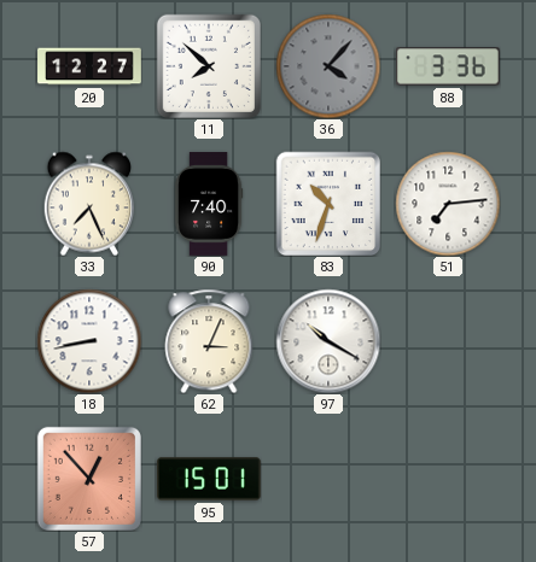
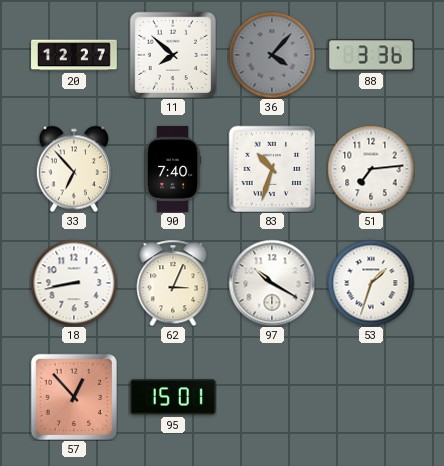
33: 7:26 -> 6:53 (73, 169)
53: none -> 1:33 (371, 283)
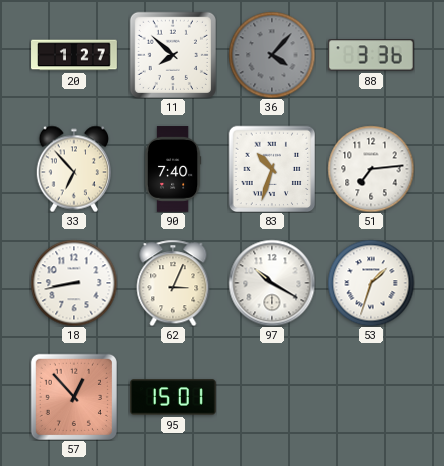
20: 12:27 -> 1:27 (74, 55)
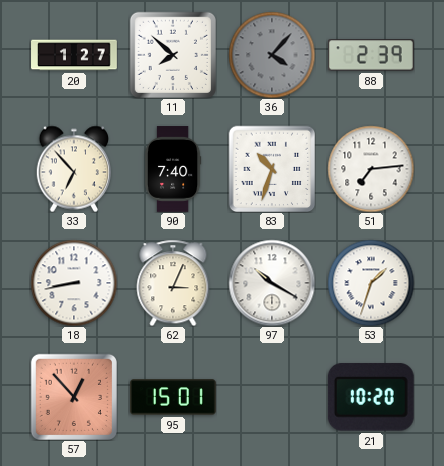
88: 3:36 -> 2:39 (372, 55)
21: none -> 10:20 (371, 397)
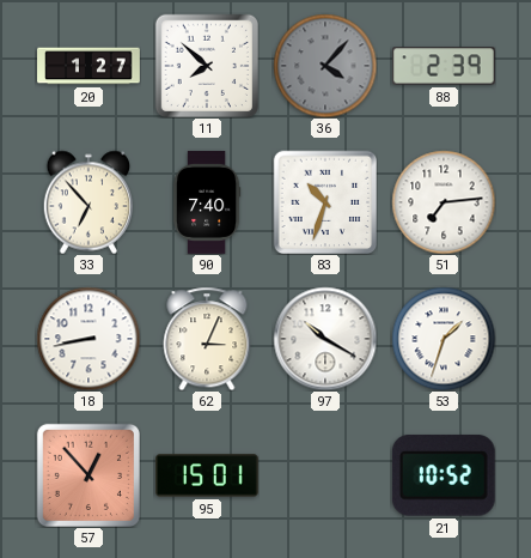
21: 10:20 -> 10:52 (444, 475)
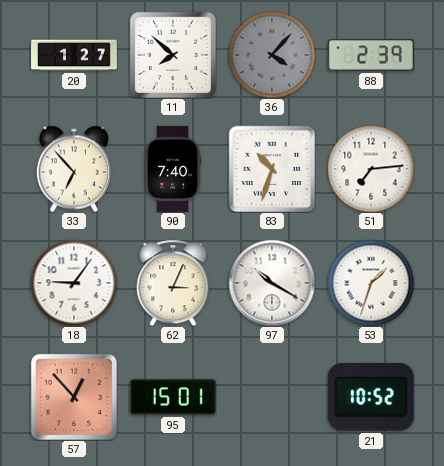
18: 8:43 -> 9:06 (74, 283)
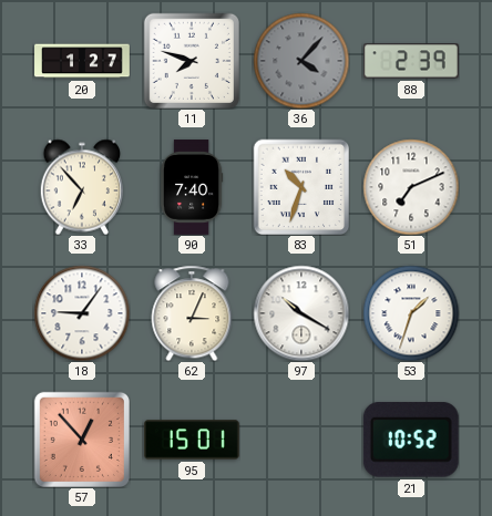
11: 7:52 -> 7:48 (192, 61)
51: 7:14 -> 7:11 (411, 187)
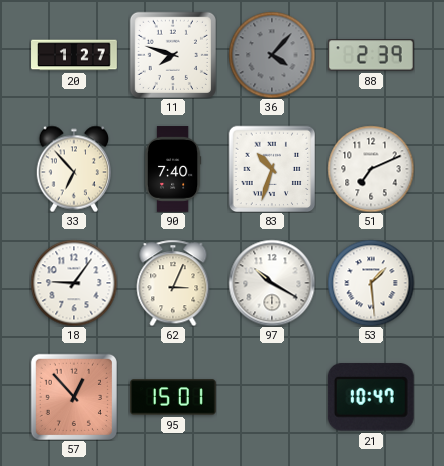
53: 1:33 -> 1:29 (371, 283)
21: 10:52 -> 10:47 (371, 397)
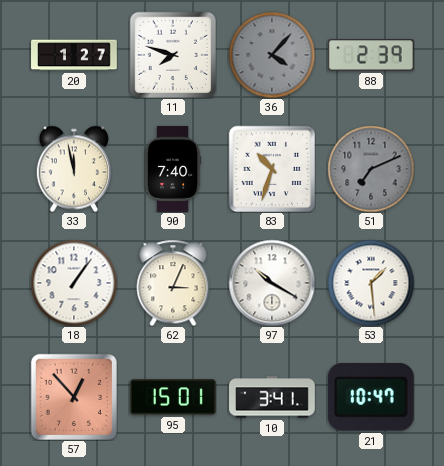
33: 6:53 -> 11:58 (73, 169)
51 dial: white -> grey (371, 169)
18: 9:06 -> 1:06 (74, 283)
10: none -> 3:41 (272, 397)
